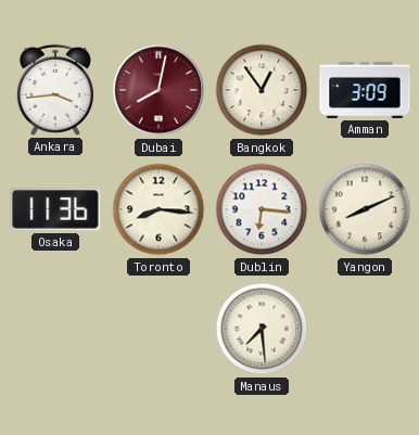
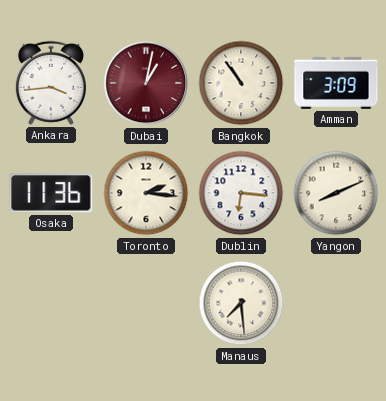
Dubai: 8:02 -> 1:02 (146, 83)
Bangkok: 12:54 -> 10:54 (241, 83)
Toronto: 8:16 -> 2:16 (146, 193)
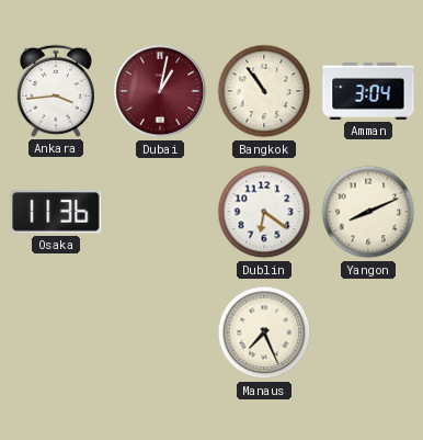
Amman: 3:09 -> 3:04 (368, 91)
Toronto: 2:16 -> none (146, 193)
Dublin: 6:16 -> 6:21 (264, 212)
Manaus: 7:29 -> 7:26 (264, 332)
